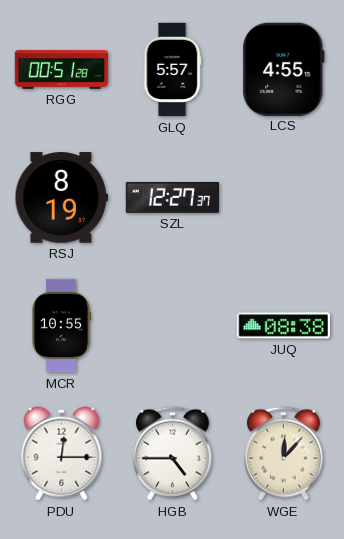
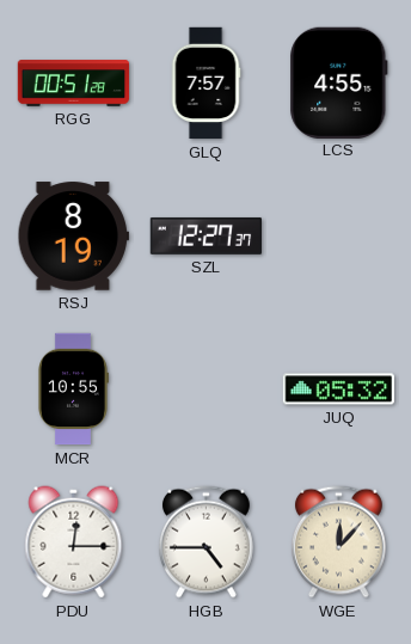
GLQ: 5:57 -> 7:57 (205, 84)
JUQ: 08:38 -> 05:32 (339, 390)
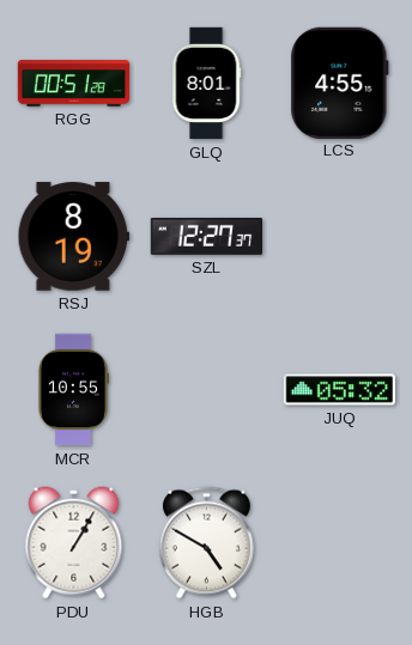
GLQ: 7:57 -> 8:01 (206, 84)
PDU: 12:15 -> 1:05 (74, 543)
HGB: 4:45 -> 4:50 (206, 543)
WGE: 12:07 -> none (338, 542)
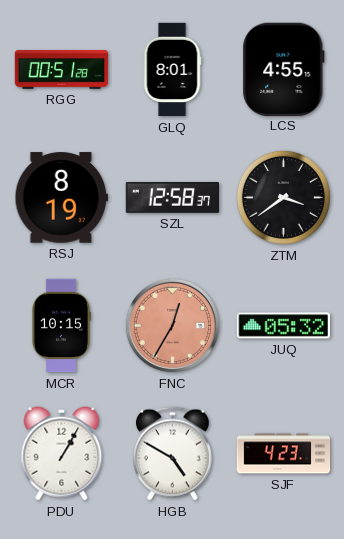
SZL: 12:27 -> 12:58 (172, 197)
ZTM: none -> 3:39 (283, 197)
MCR: 10:55 -> 10:15 (62, 326)
FNC: none -> 12:35 (172, 325)
SJF: none -> 4:23 (284, 454)
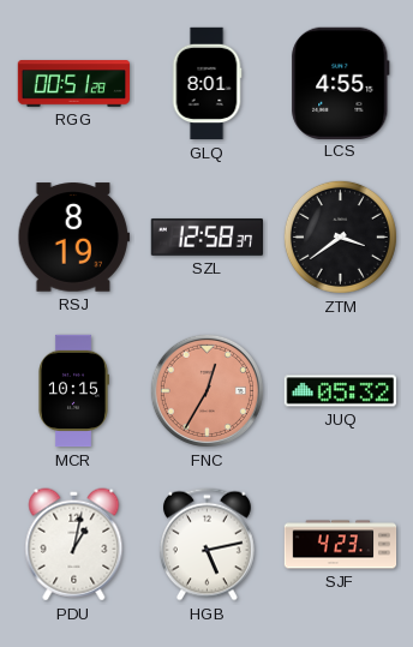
PDU: 1:05 -> 1:02 (74, 545)
HGB: 4:50 -> 5:13 (206, 545)
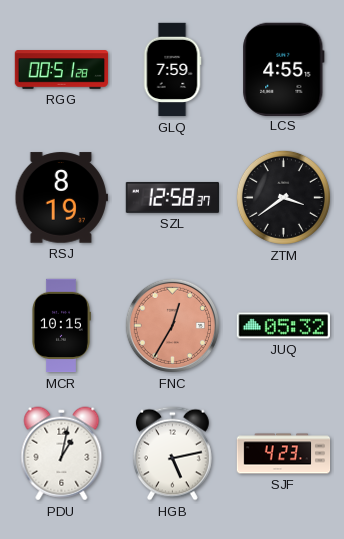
GLQ: 8:01 -> 7:59 (172, 70)
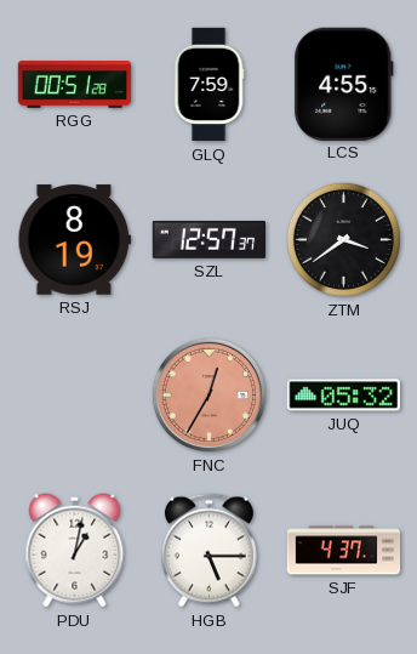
SZL: 12:58 -> 12:57 (208, 239)
MCR: 10:15 -> none (62, 326)
HGB: 5:13 -> 5:15 (208, 551)
SJF: 4:23 -> 4:37 (344, 551)
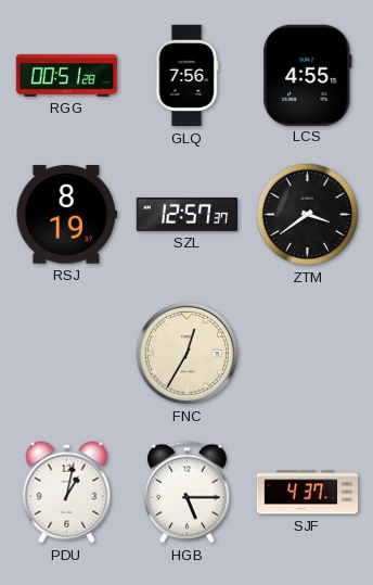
GLQ: 7:59 -> 7:56 (186, 76)
FNC dial: salmon -> cream (186, 353)
JUQ: 05:32 -> none (344, 396)
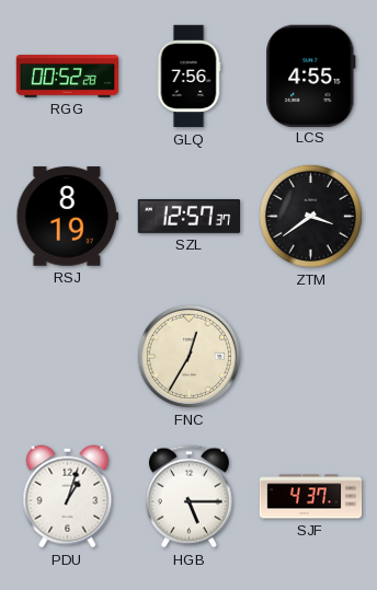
RGG: 00:51 -> 00:52 (68, 77)
PDU: 1:02 -> 1:03 (68, 497)
